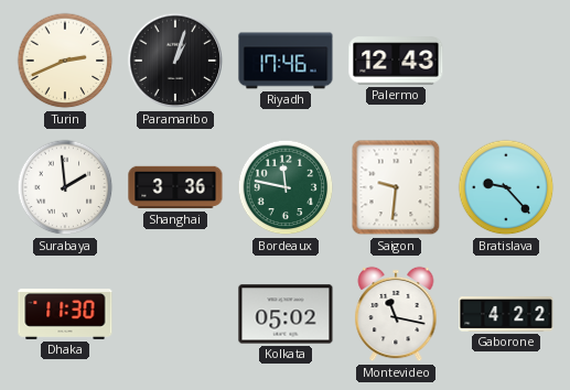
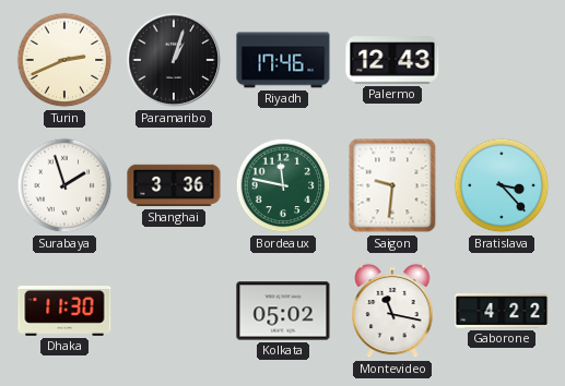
Surabaya: 1:59 -> 1:57 (64, 185)
Bratislava: 9:23 -> 3:23 (502, 185)
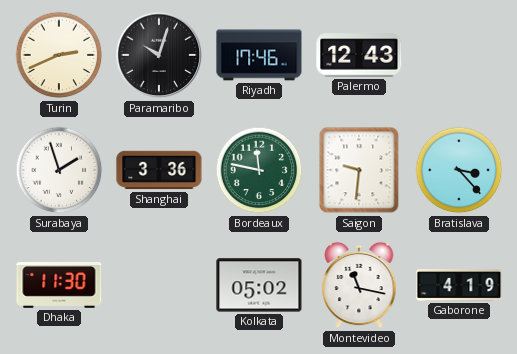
Paramaribo: 1:03 -> 10:03 (159, 55)
Gaborone: 4:22 -> 4:19 (459, 286)
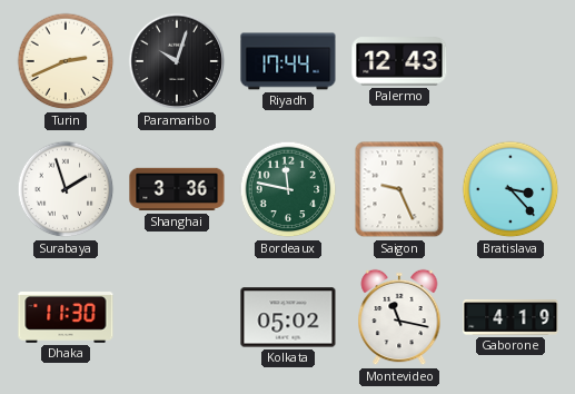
Riyadh: 17:46 -> 17:44 (288, 61)
Saigon: 9:31 -> 9:26 (399, 189)
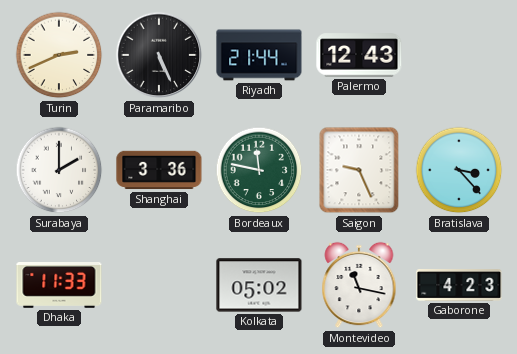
Paramaribo: 10:03 -> 5:26 (159, 55)
Riyadh: 17:44 -> 21:44 (259, 55)
Surabaya: 1:57 -> 2:00 (59, 170)
Dhaka: 11:30 -> 11:33 (59, 286)
Gaborone: 4:19 -> 4:23 (459, 286)
